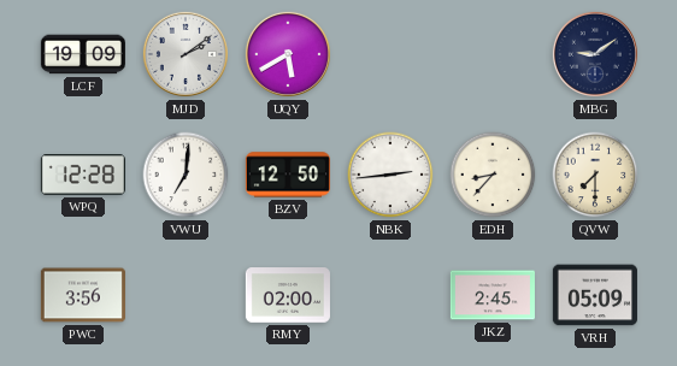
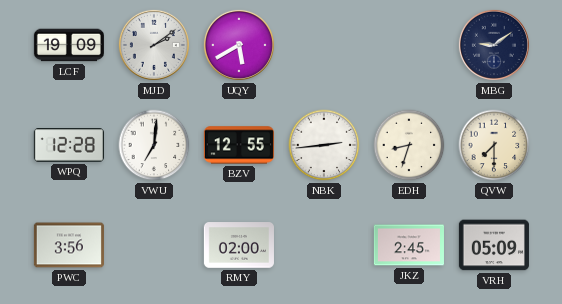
BZV: 12:50 -> 12:55 (239, 145)
EDH: 8:37 -> 8:33 (409, 145)
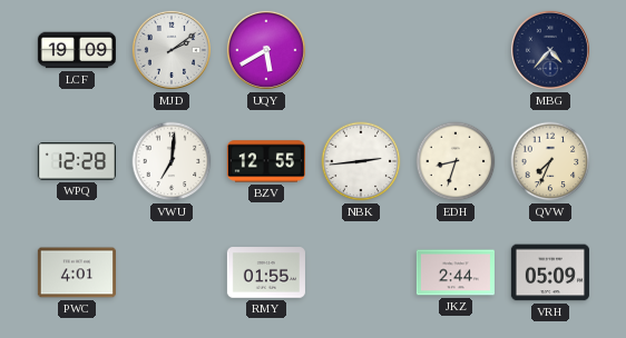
MBG: 9:09 -> 4:37 (550, 50)
QVW: 7:30 -> 7:34 (550, 161)
PWC: 3:56 -> 4:01 (77, 272)
RMY: 02:00 -> 01:55 (266, 272)
JKZ: 2:45 -> 2:44 (456, 272)
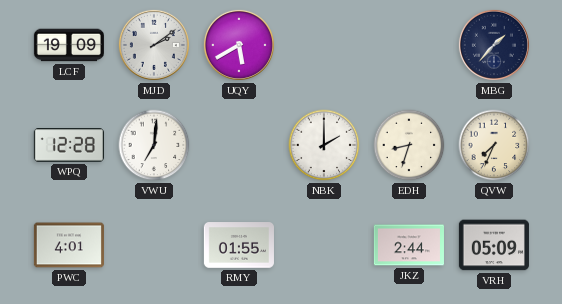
MBG: 4:37 -> 1:37 (494, 45)
BZV: 12:55 -> none (266, 161)
NBK: 2:44 -> 2:00 (324, 145)
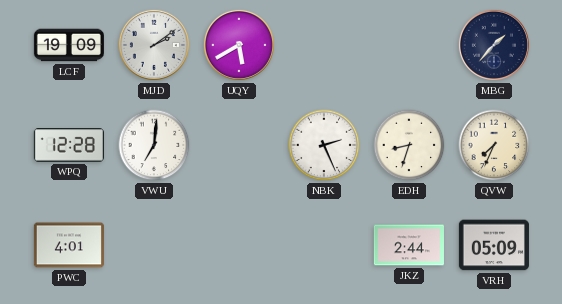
NBK: 2:00 -> 2:26 (324, 145)
RMY: 01:55 -> none (239, 245)
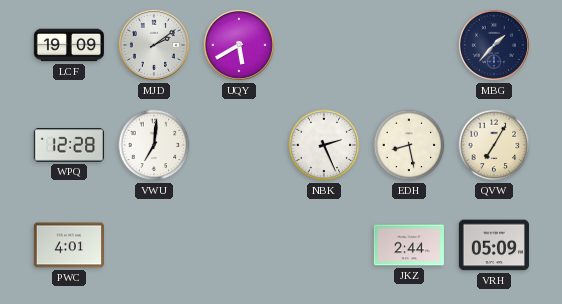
EDH: 8:33 -> 8:28 (409, 145)
QVW: 7:34 -> 7:05 (494, 145)
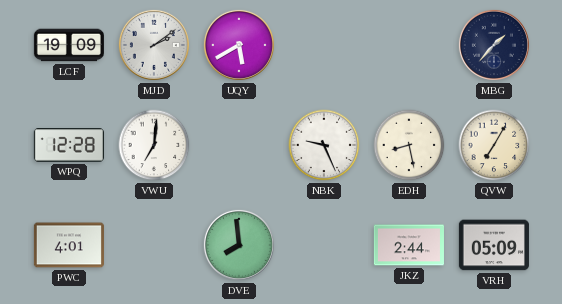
NBK: 2:26 -> 9:26 (324, 145)
DVE: none -> 7:59 (239, 245)
